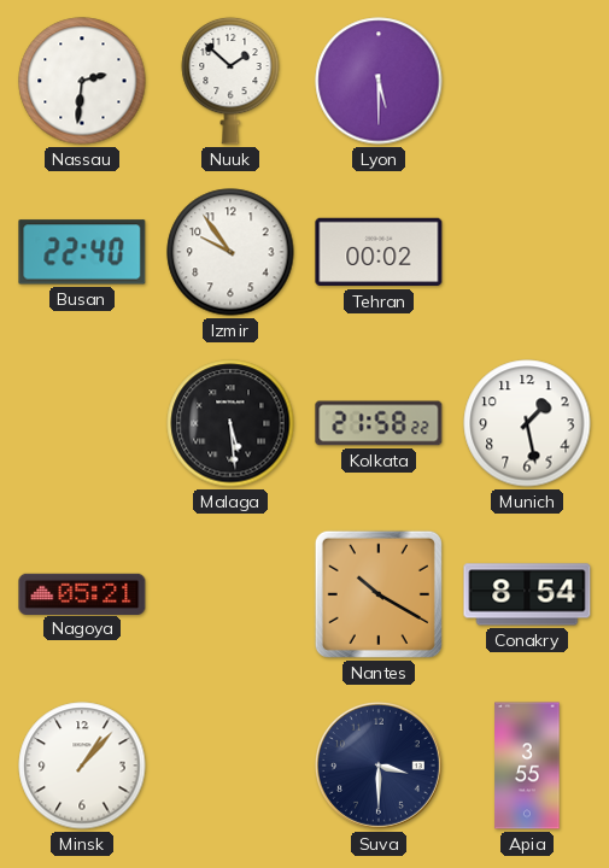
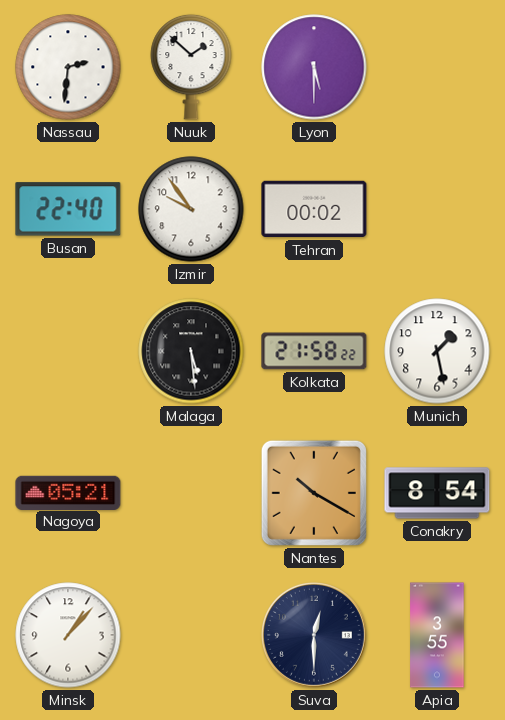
Suva: 3:30 -> 12:30 (314, 635)
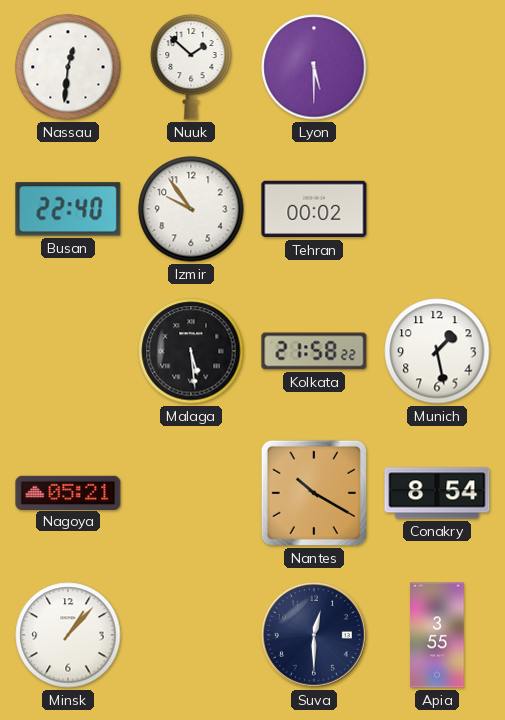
Nassau: 2:31 -> 12:31 (68, 67)
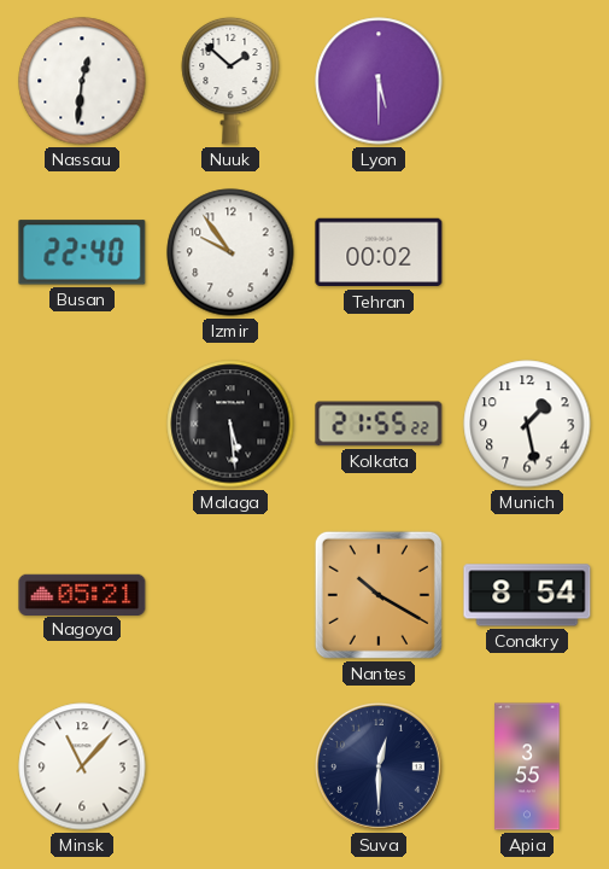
Kolkata: 21:58 -> 21:55 (379, 424)
Minsk: 1:07 -> 11:07 (82, 766)
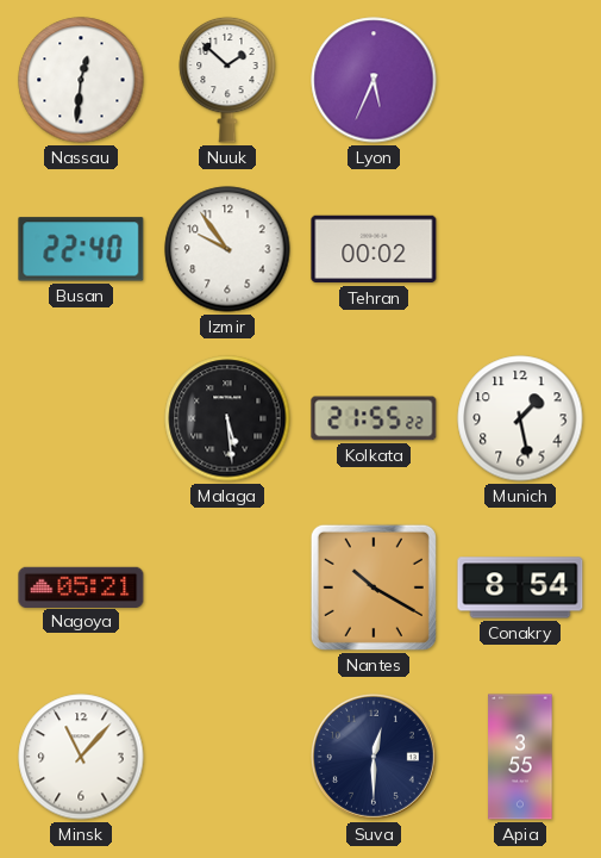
Lyon: 5:30 -> 5:34 (374, 80)
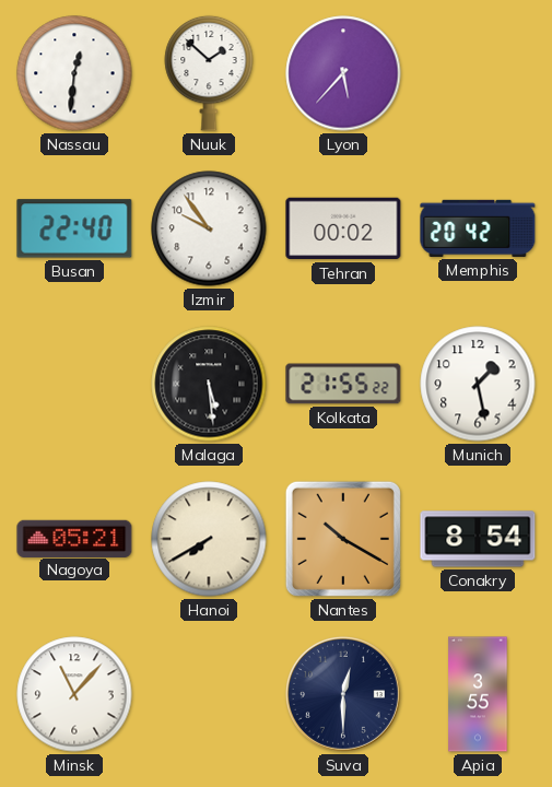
Lyon: 5:34 -> 5:37 (343, 73)
Memphis: none -> 20:42 (478, 228)
Hanoi: none -> 7:40 (209, 539)
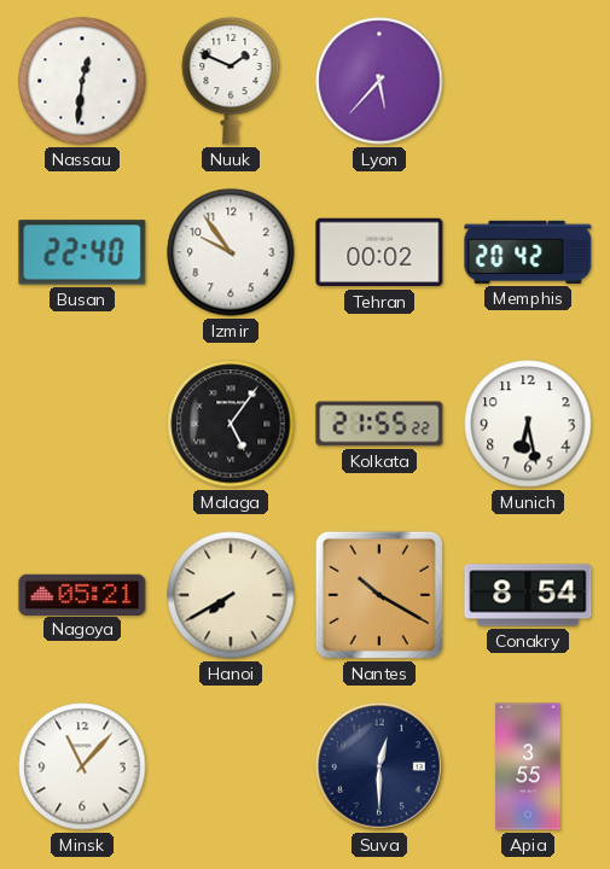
Nuuk: 1:52 -> 1:49 (231, 81)
Malaga: 5:29 -> 5:06 (231, 424)
Munich: 1:28 -> 6:28 (528, 424)
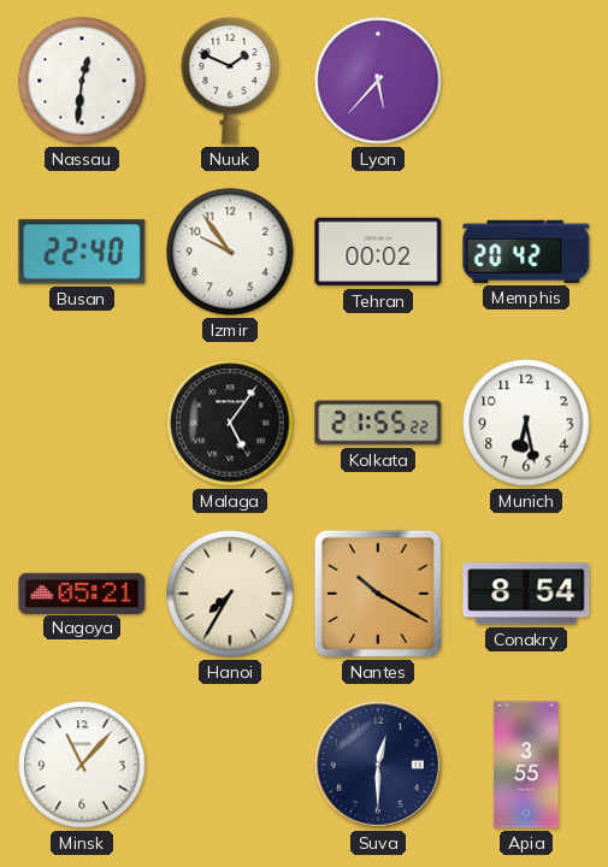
Hanoi: 7:40 -> 7:35 (230, 594)
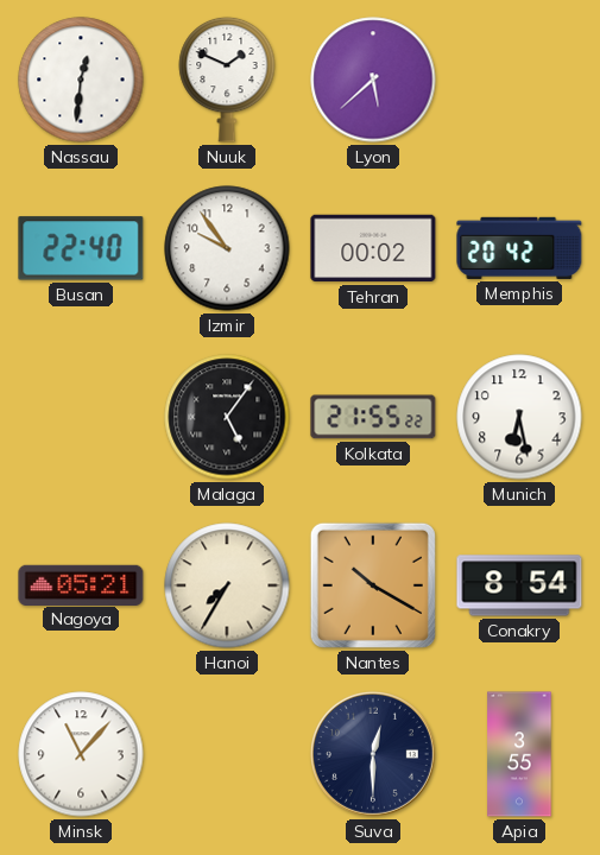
Lyon: 5:37 -> 5:38 (373, 80)
